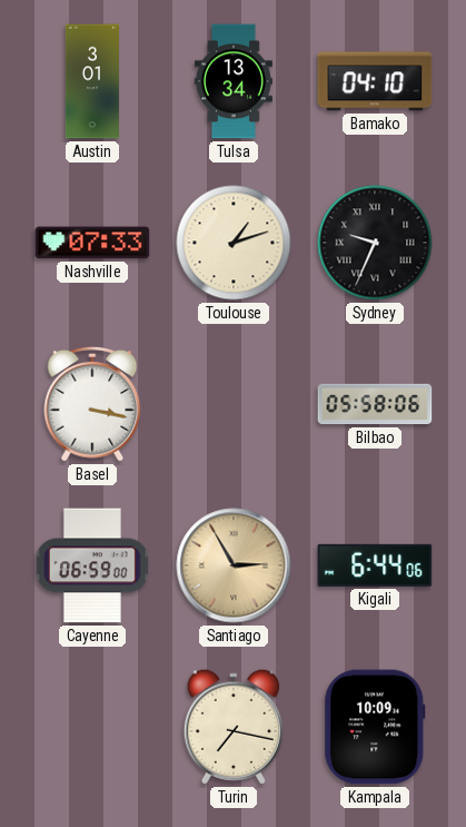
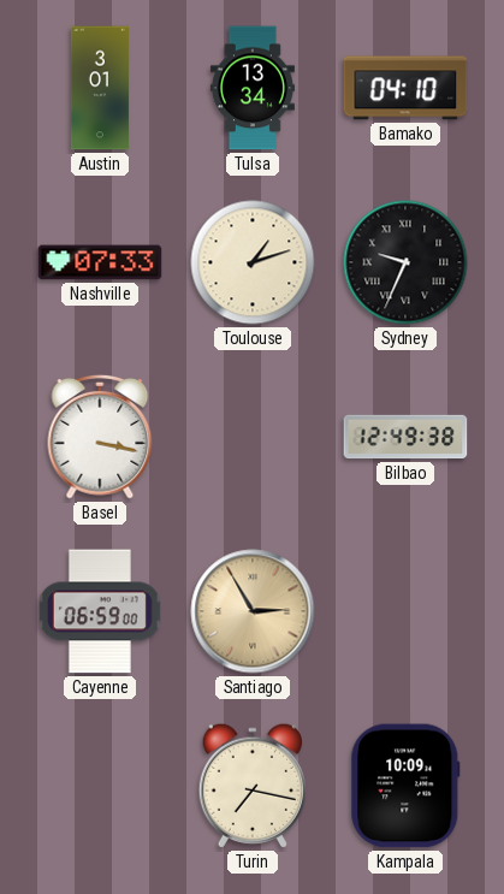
Bilbao: 05:58 -> 12:49 (405, 437)
Kigali: 6:44 -> none (375, 565)
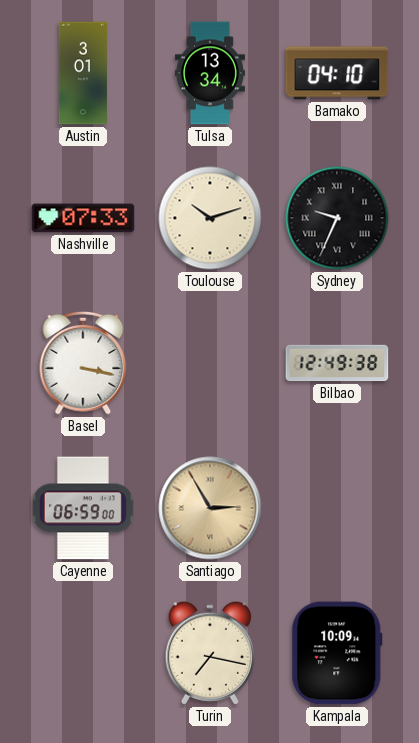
Toulouse: 1:12 -> 10:12 (210, 218)
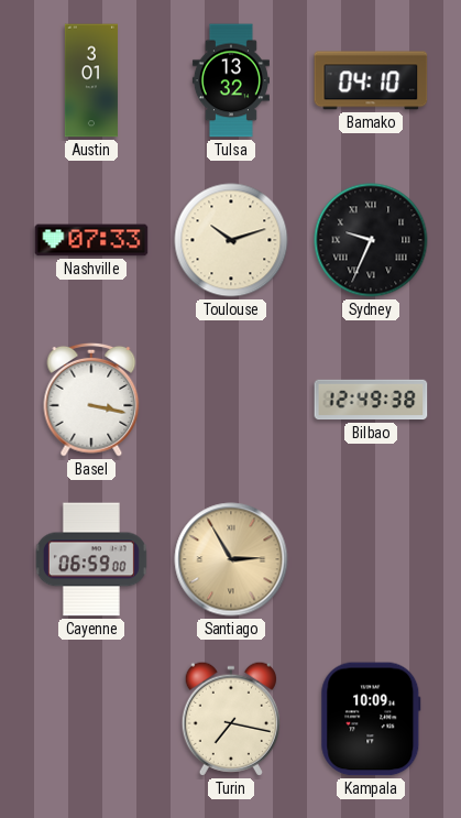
Tulsa: 13:34 -> 13:32 (231, 80)
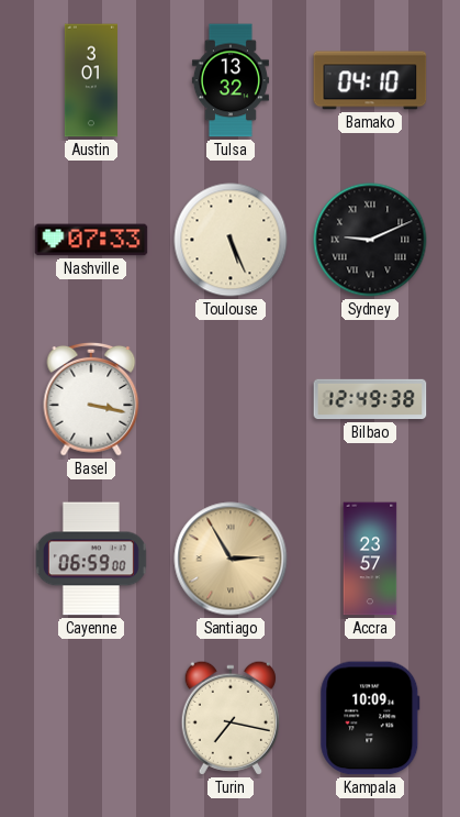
Toulouse: 10:12 -> 5:26 (231, 240)
Sydney: 9:34 -> 9:11 (370, 240)
Accra: none -> 23:57 (370, 559)
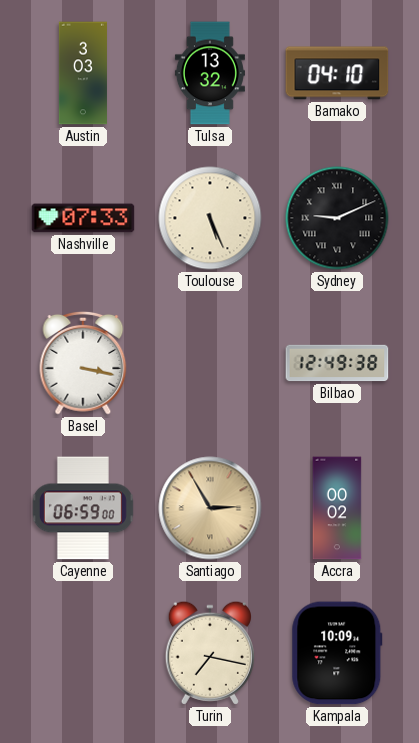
Austin: 3:01 -> 3:03 (83, 73)
Accra: 23:57 -> 00:02 (337, 508)
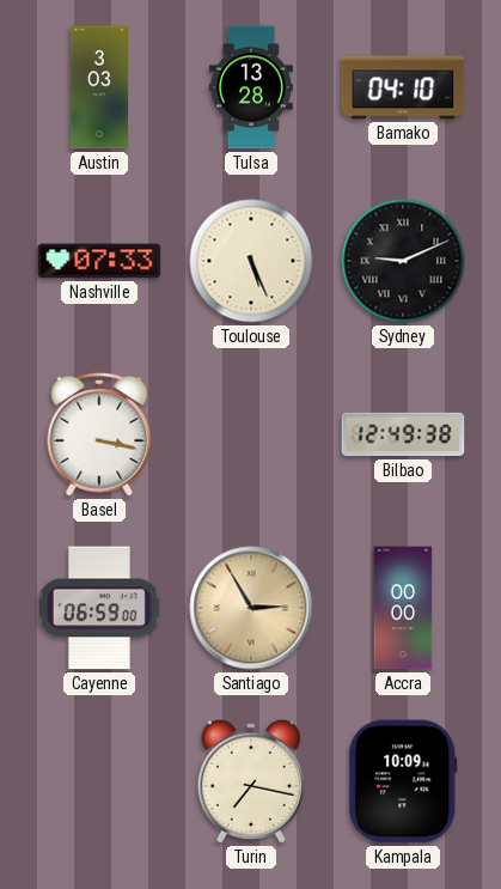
Tulsa: 13:32 -> 13:28 (251, 87)
Accra: 00:02 -> 00:00 (403, 608)
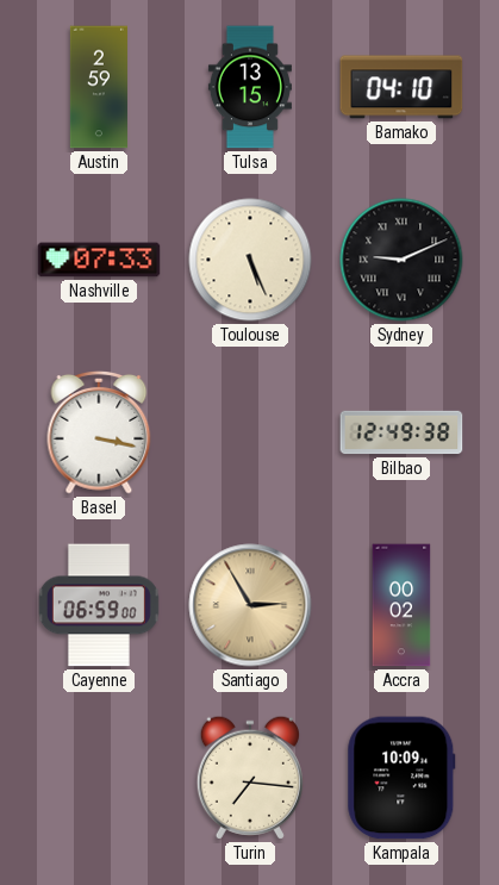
Austin: 3:03 -> 2:59 (99, 87)
Tulsa: 13:28 -> 13:15 (250, 87)
Accra: 00:00 -> 00:02 (401, 605)
Turin: 7:17 -> 7:16 (250, 778)
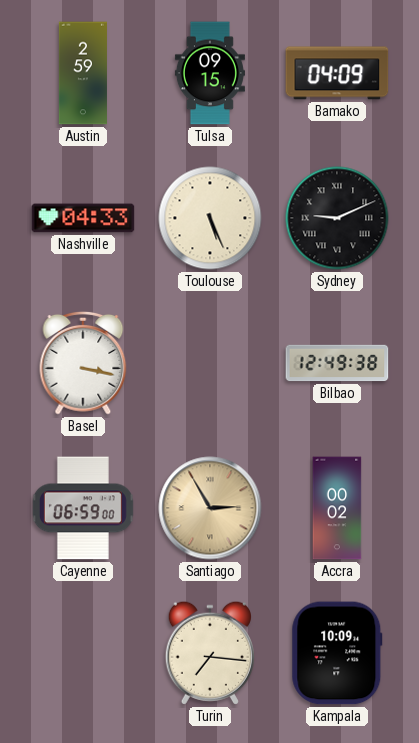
Tulsa: 13:15 -> 09:15 (210, 73)
Bamako: 04:10 -> 04:09 (337, 73)
Nashville: 07:33 -> 04:33 (83, 218)
